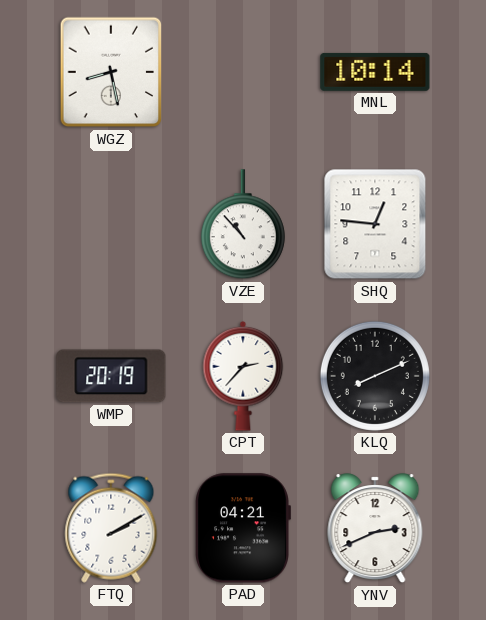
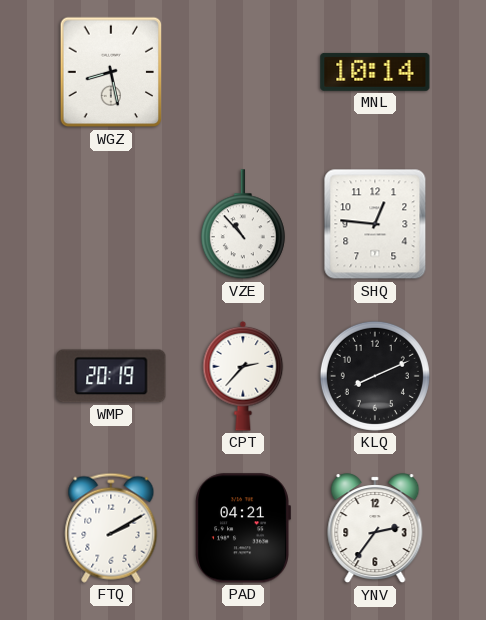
YNV: 2:41 -> 2:36 (375, 529)
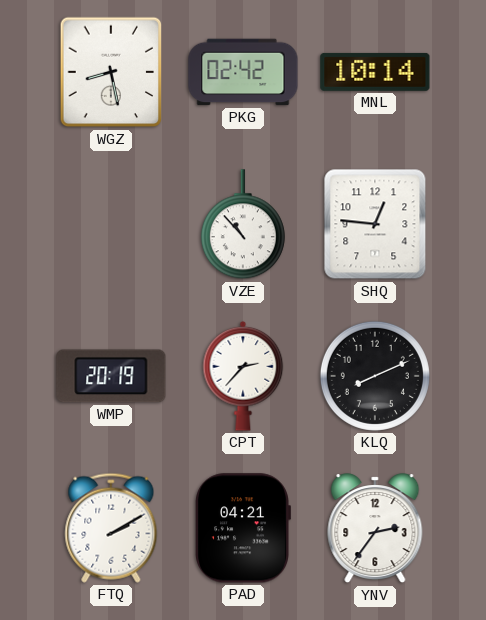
PKG: none -> 02:42 (243, 72)
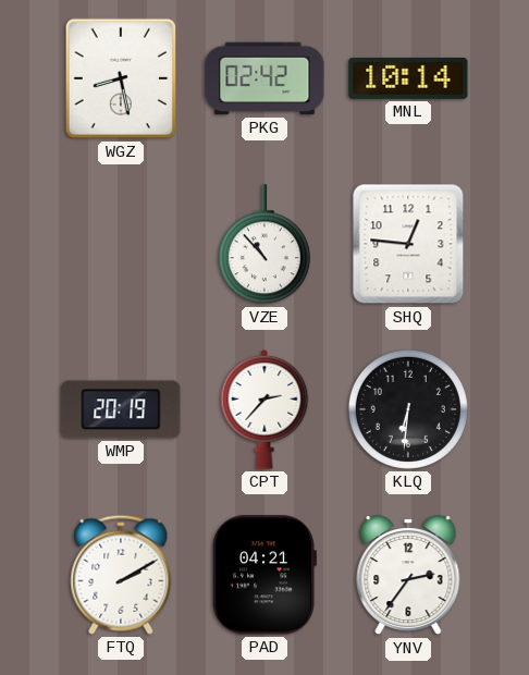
KLQ: 8:11 -> 6:31 (408, 409)
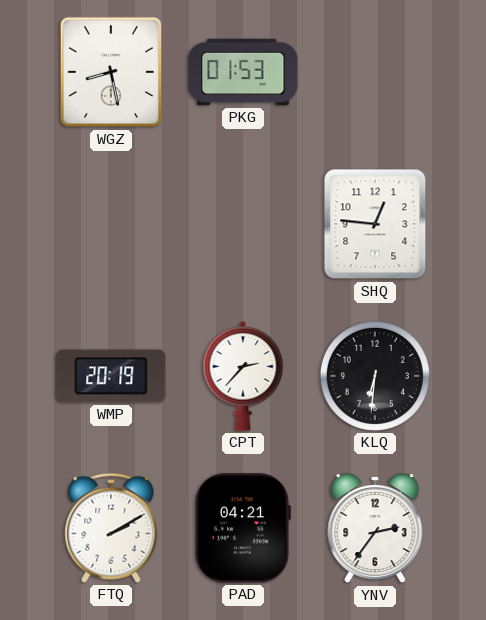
PKG: 02:42 -> 01:53 (243, 72)
MNL: 10:14 -> none (408, 78)
VZE: 10:53 -> none (264, 245)
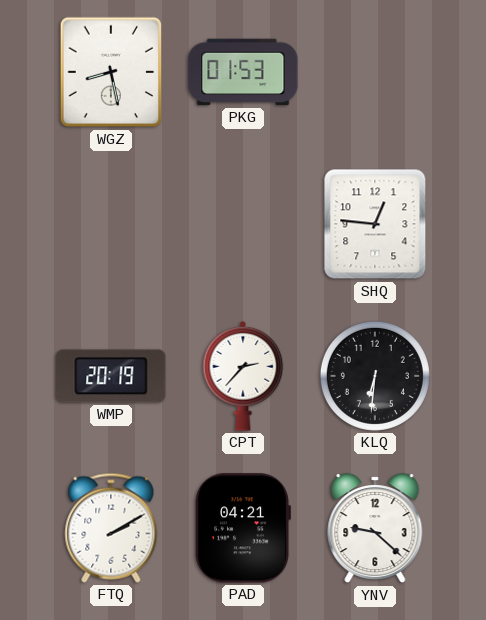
YNV: 2:36 -> 9:22 (375, 529)
